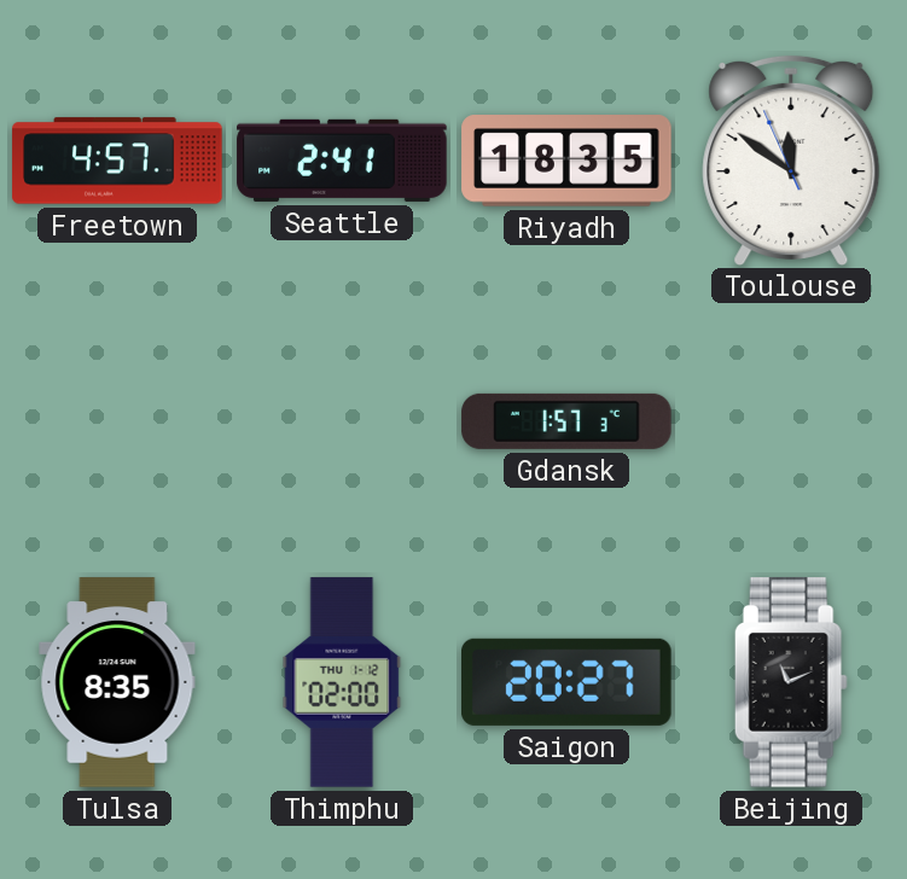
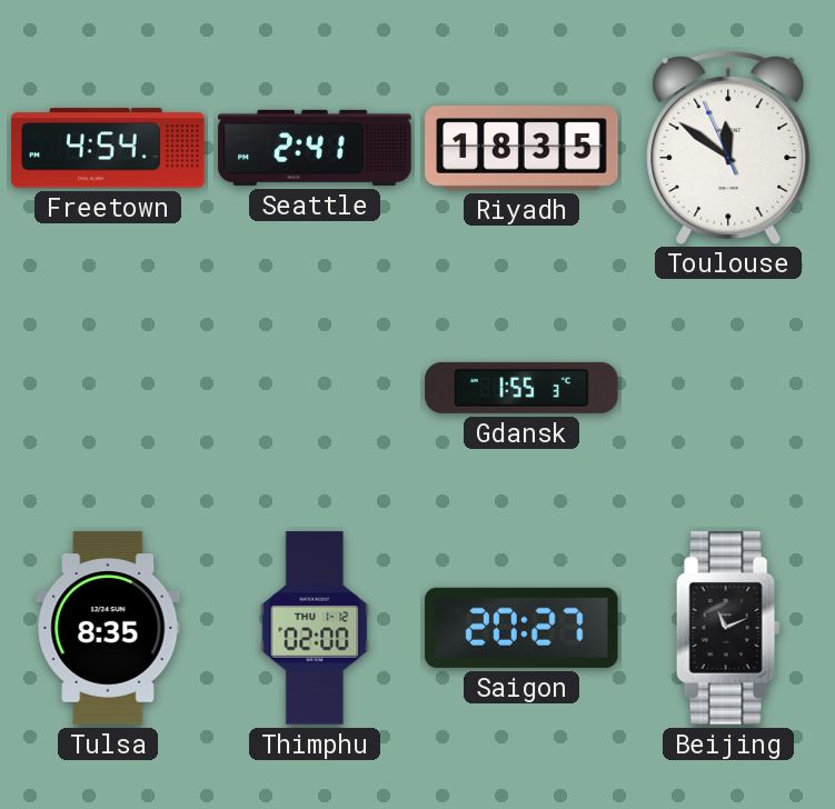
Freetown: 4:57 -> 4:54 (108, 148)
Gdansk: 1:57 -> 1:55 (521, 388)
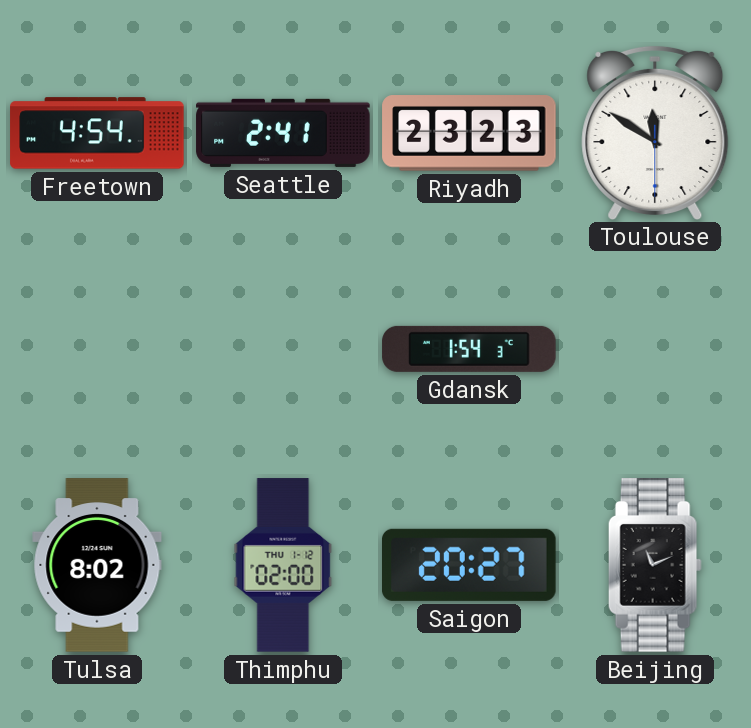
Riyadh: 18:35 -> 23:23 (469, 133)
Toulouse: 11:50:56 -> 11:50:30 (655, 132)
Gdansk: 1:55 -> 1:54 (469, 349)
Tulsa: 8:35 -> 8:02 (97, 565)
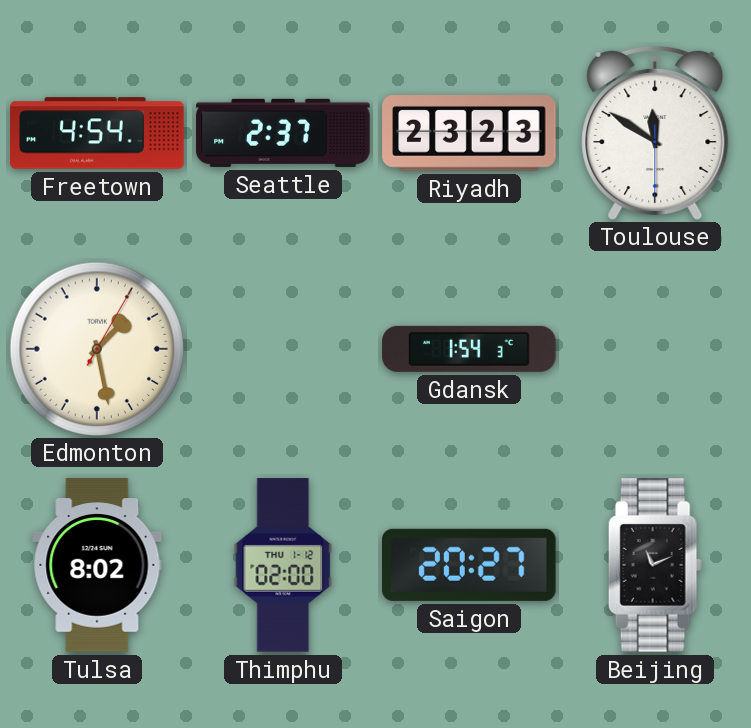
Seattle: 2:41 -> 2:37 (283, 133)
Edmonton: none -> 1:28 (96, 348)
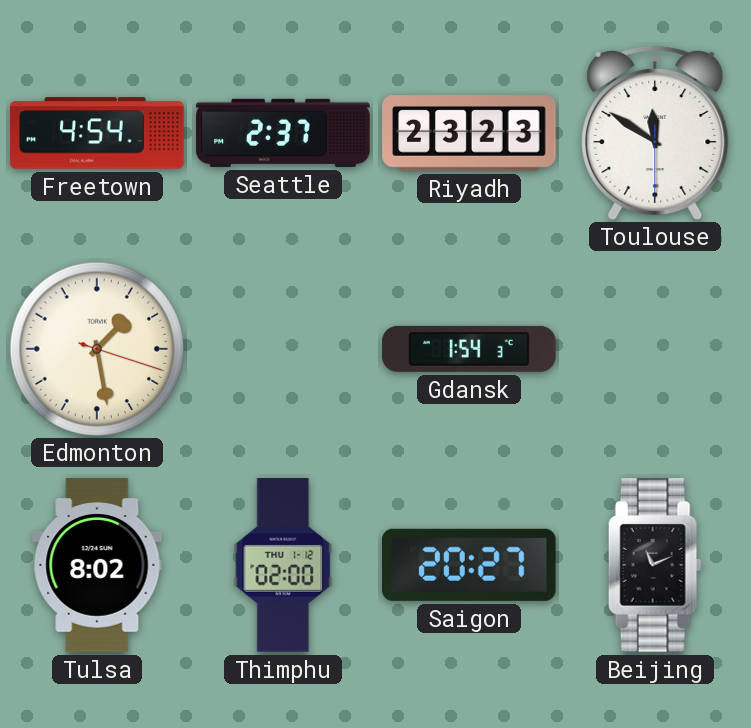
Edmonton: 1:28:05 -> 1:28:18 (96, 348)
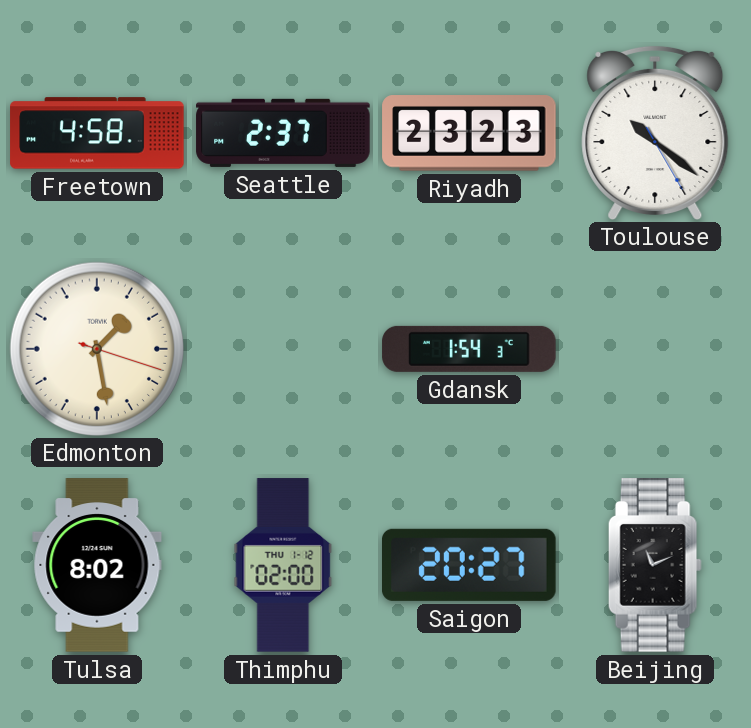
Freetown: 4:54 -> 4:58 (97, 133)
Toulouse: 11:50 -> 10:21 (655, 132)
